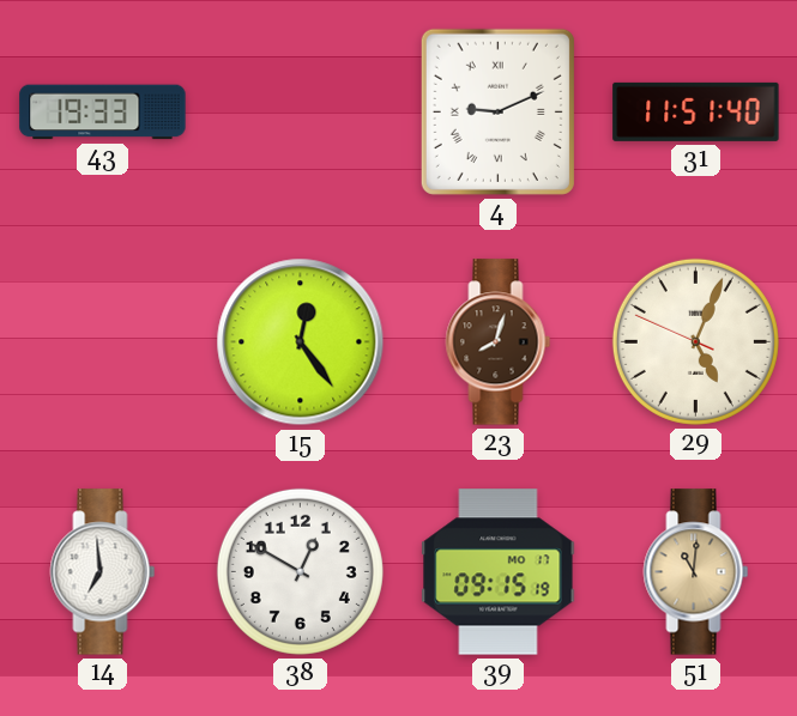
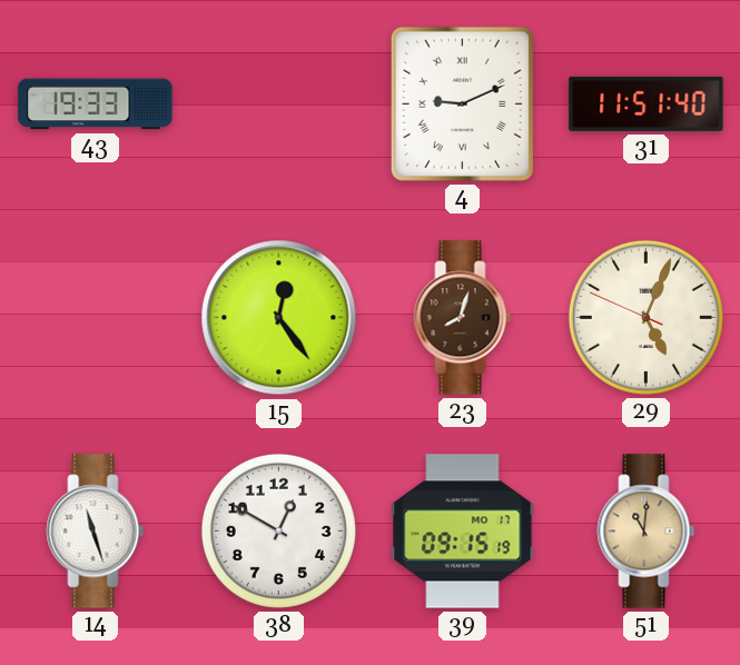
14: 6:59 -> 11:27 (96, 532)
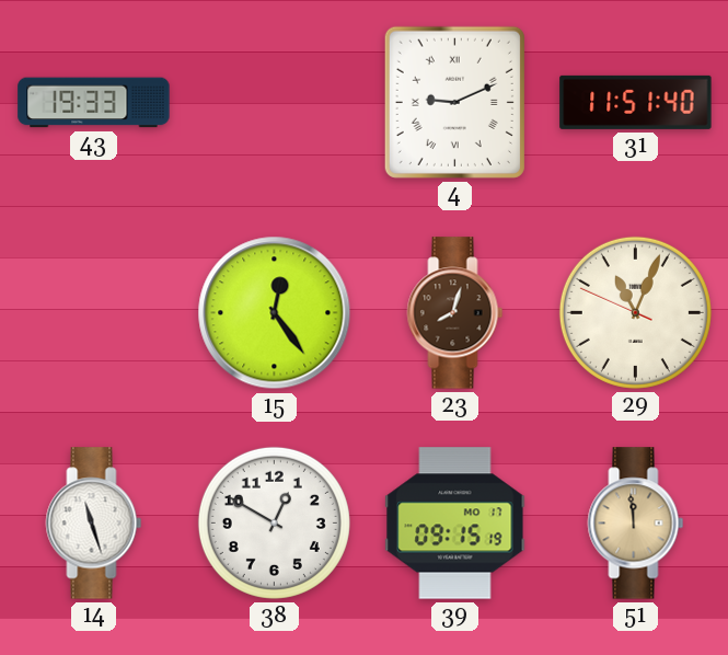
29: 5:03 -> 11:03 (635, 312)
51: 11:01 -> 11:59 (636, 524)
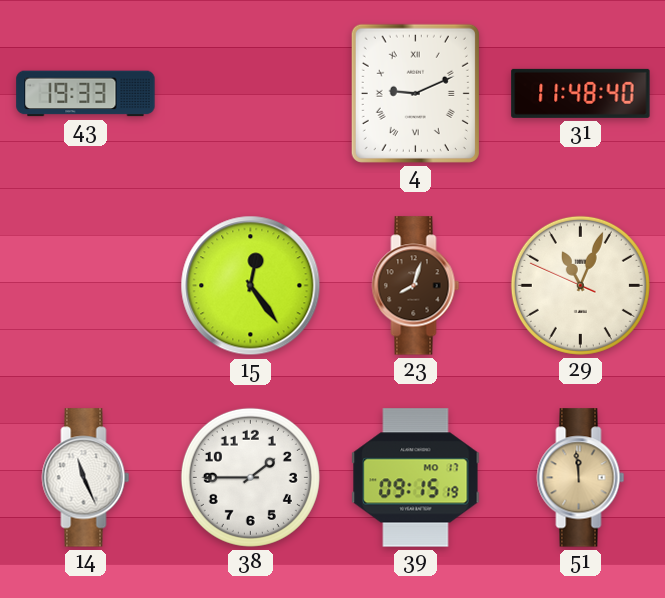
31: 11:51 -> 11:48 (581, 93)
14: 11:27 -> 11:26 (86, 478)
38: 12:50 -> 1:45 (250, 477)
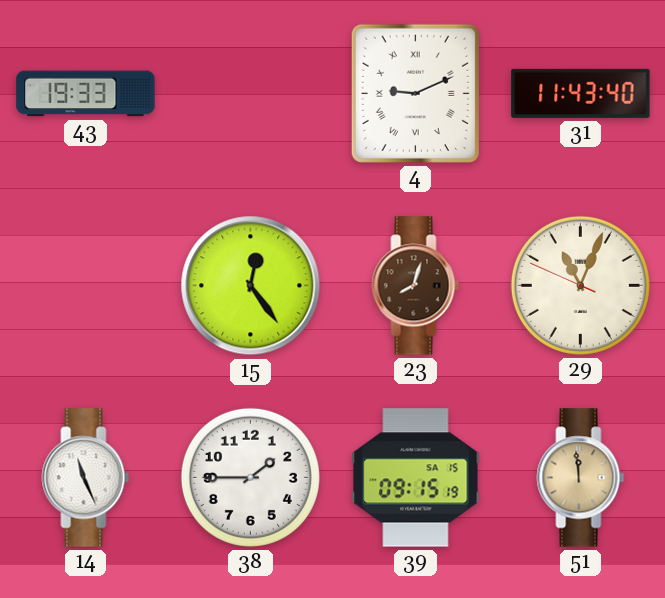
31: 11:48 -> 11:43 (581, 93)
39 date: MO 17 -> SA 15 (416, 478)
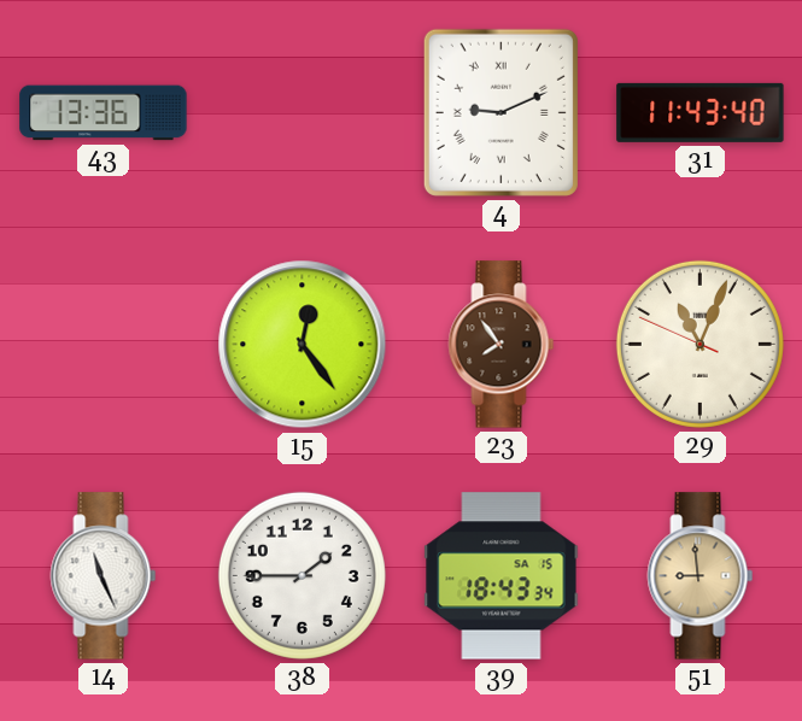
43: 19:33 -> 13:36 (104, 113)
23: 8:03 -> 7:54 (502, 345)
39: 09:15 -> 18:43 (502, 576)
51: 11:59 -> 8:59 (701, 576)
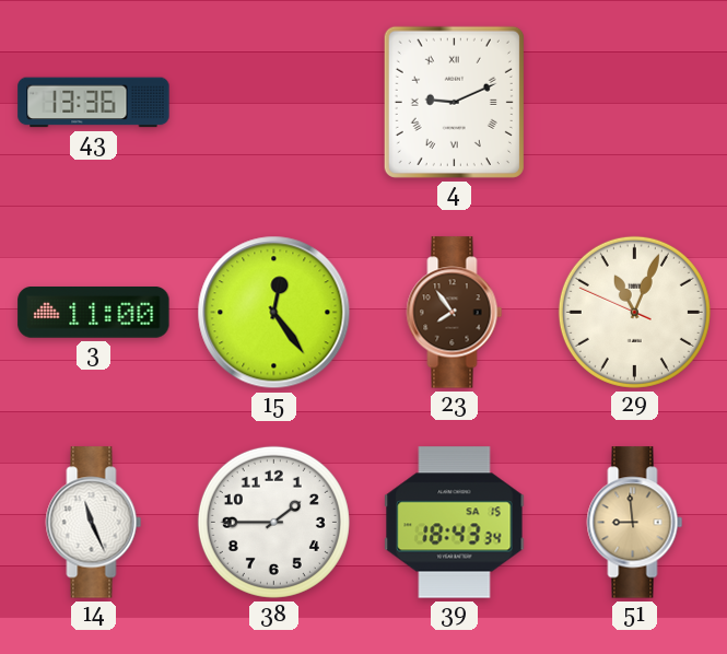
31: 11:43 -> none (701, 112)
3: none -> 11:00 (94, 313)
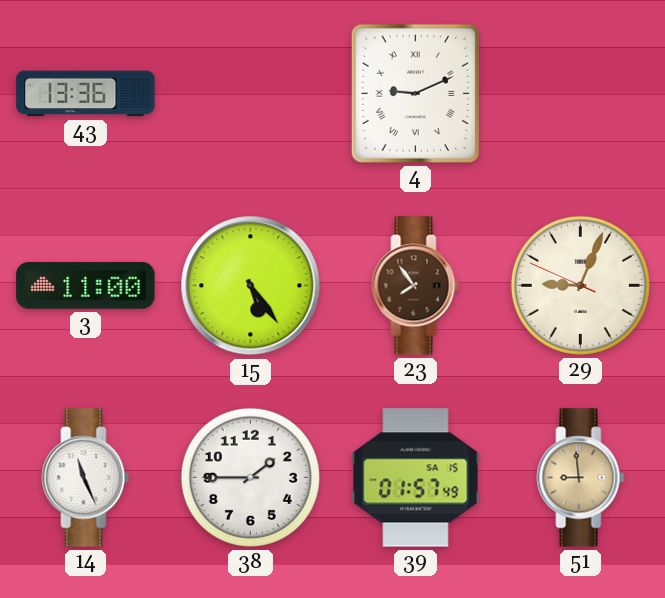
15: 12:24 -> 5:24 (251, 286)
29: 11:03 -> 9:03 (580, 285)
39: 18:43 -> 01:57 (416, 478)
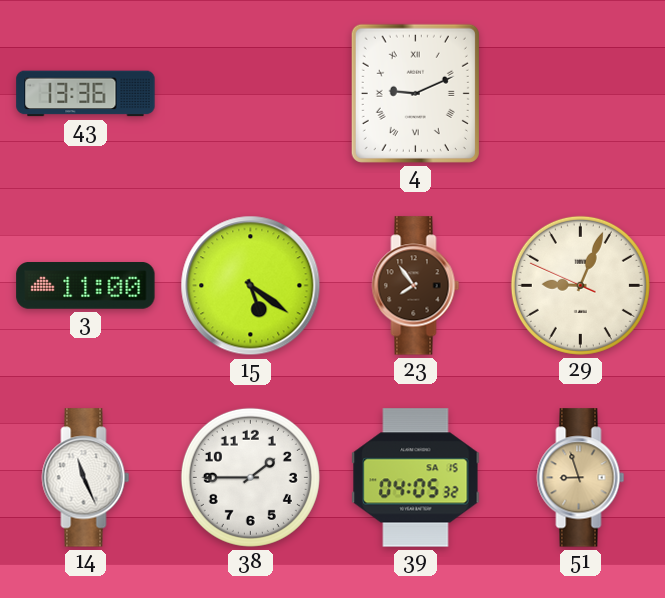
15: 5:24 -> 5:21 (251, 286)
39: 01:57 -> 04:05 (416, 478)
51: 8:59 -> 8:57 (581, 478)
